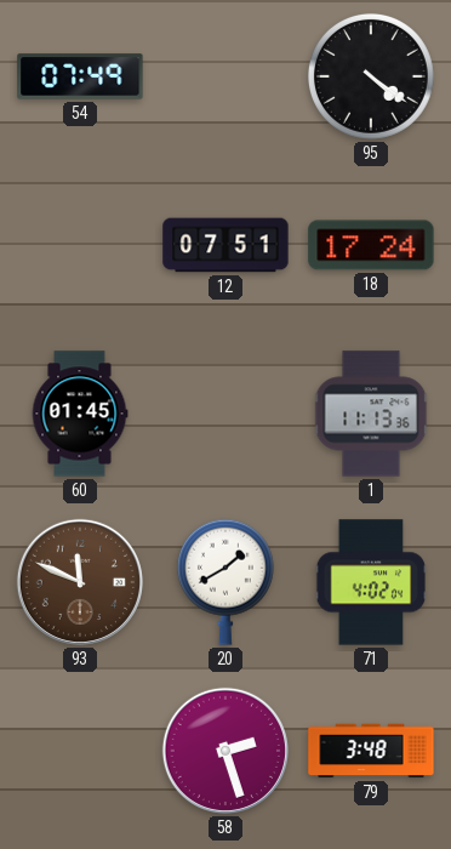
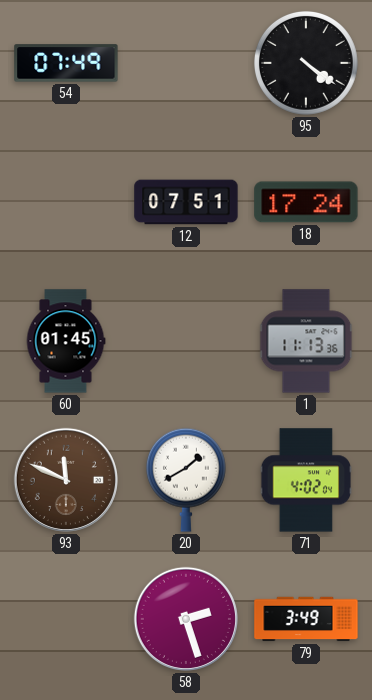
79: 3:48 -> 3:49 (306, 619)
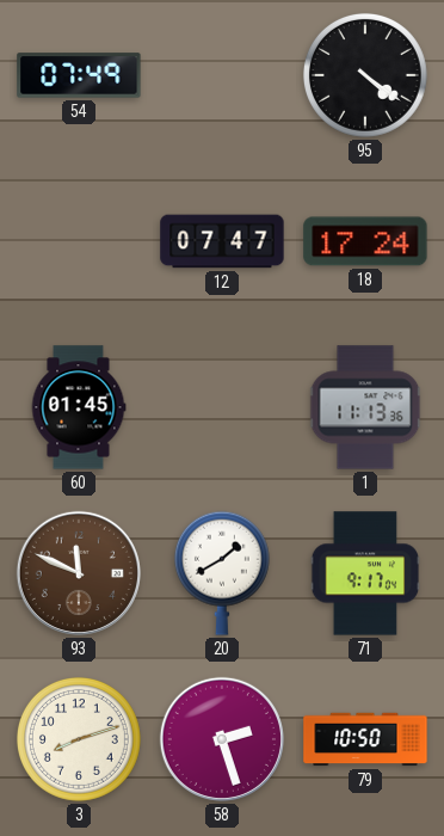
12: 07:51 -> 07:47 (222, 241)
71: 4:02 -> 9:17 (365, 573)
3: none -> 8:12 (79, 739)
79: 3:49 -> 10:50 (365, 739)
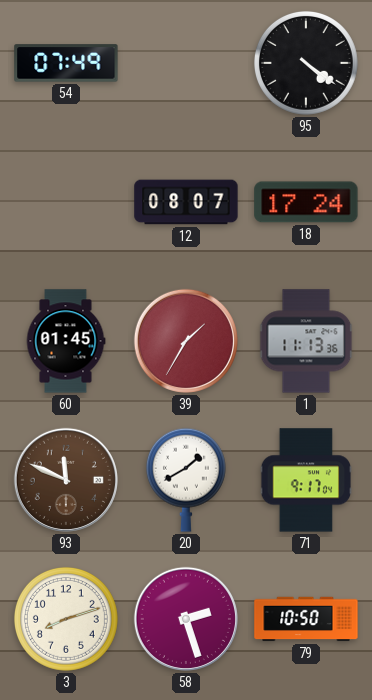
12: 07:47 -> 08:07 (186, 202)
39: none -> 1:35 (186, 341)
